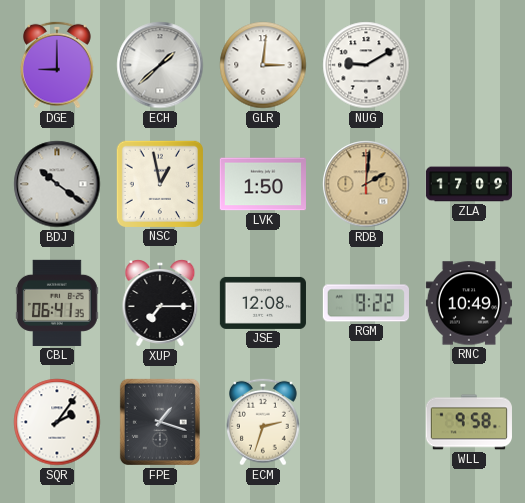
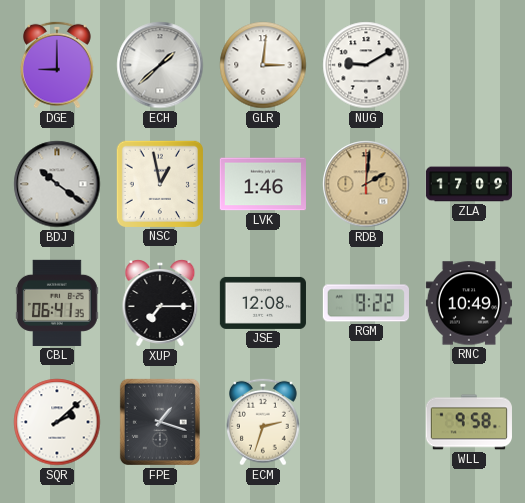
LVK: 1:50 -> 1:46 (263, 184)
SQR: 2:06 -> 2:08 (57, 422)
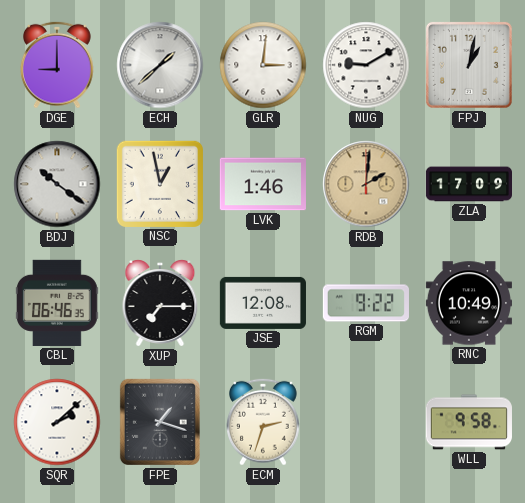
FPJ: none -> 1:02 (469, 65)
CBL: 06:41 -> 06:46 (58, 303)
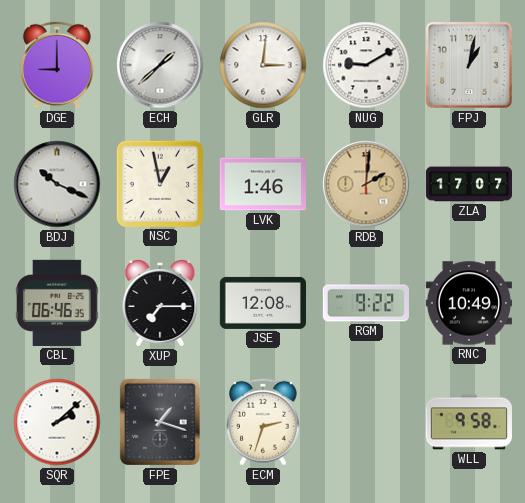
BDJ: 10:21 -> 10:19 (57, 184)
ZLA: 17:09 -> 17:07 (468, 184)
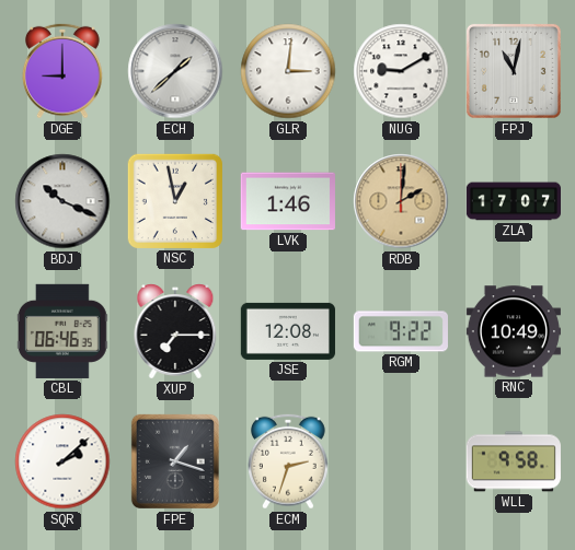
FPJ: 1:02 -> 11:02 (514, 71)
